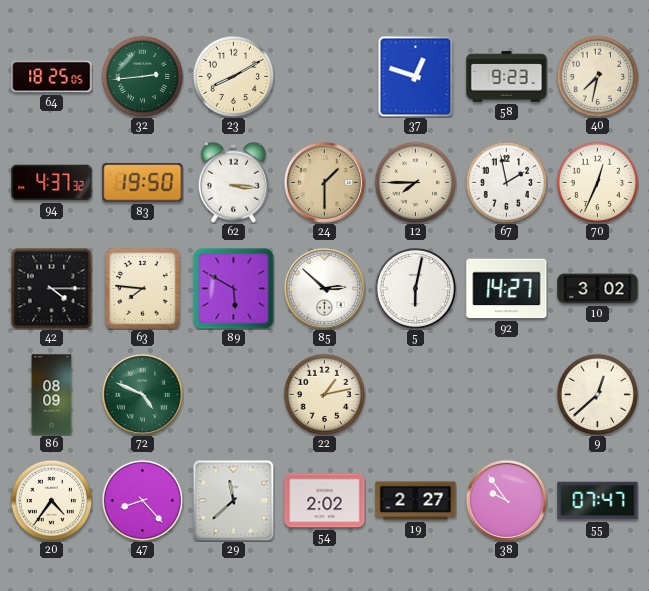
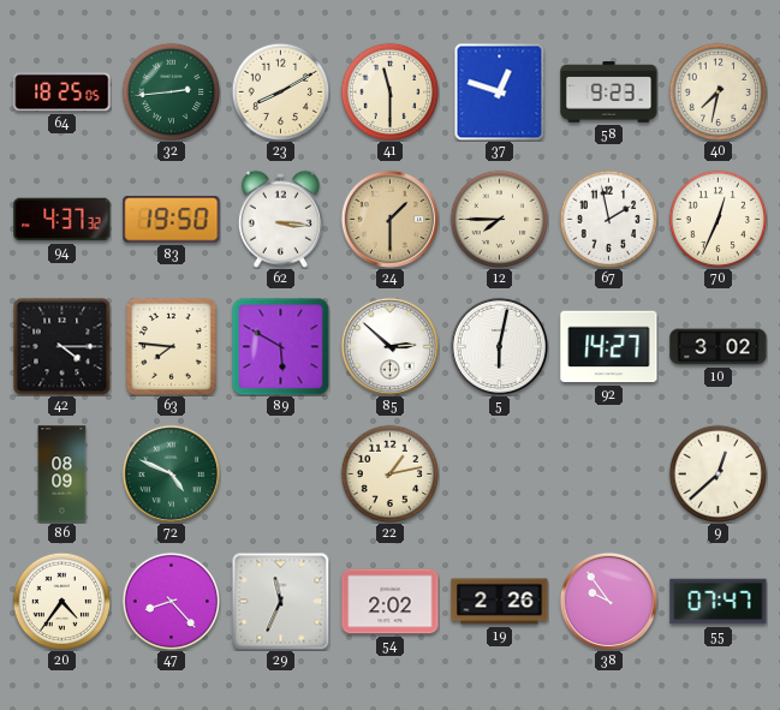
41: none -> 11:30 (389, 91)
29: 11:38 -> 11:34 (280, 601)
19: 2:27 -> 2:26 (500, 602)
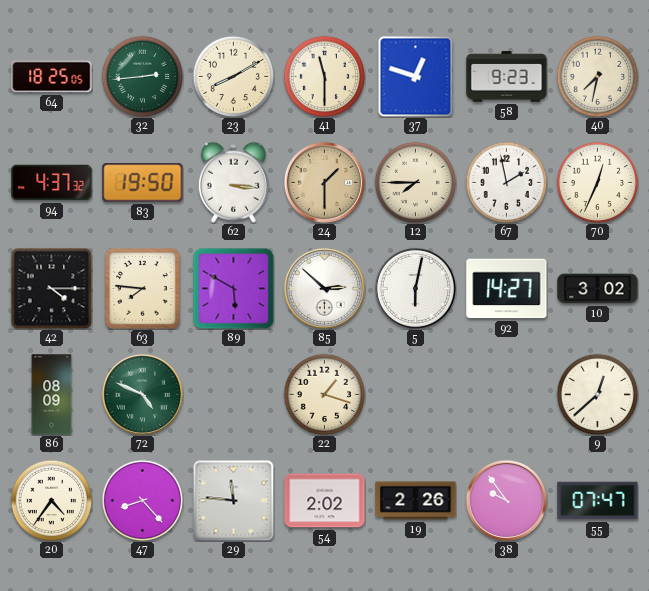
22: 1:13 -> 1:18 (324, 394)
29: 11:34 -> 11:46 (233, 500)
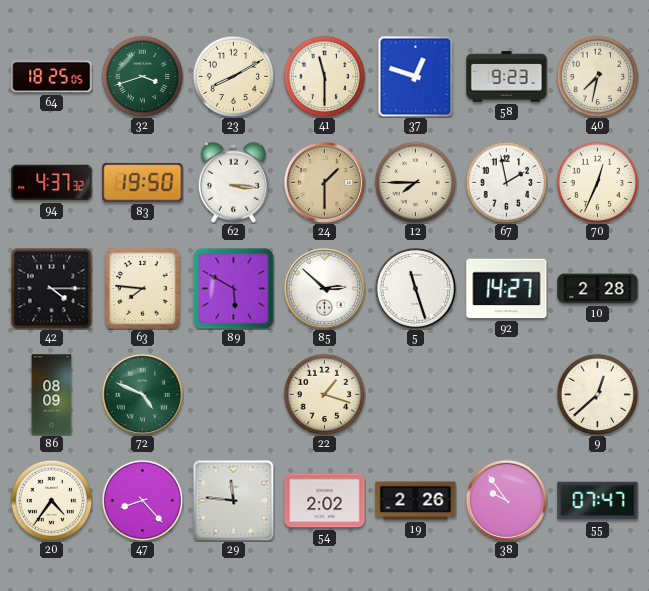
32: 2:44 -> 3:42 (142, 76)
5: 6:02 -> 11:27 (415, 288)
10: 3:02 -> 2:28 (598, 289)
